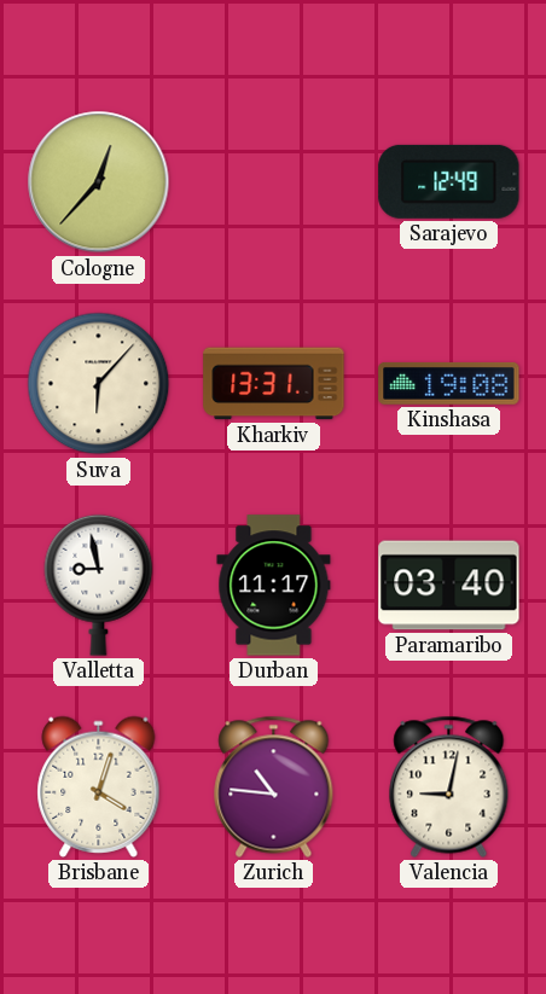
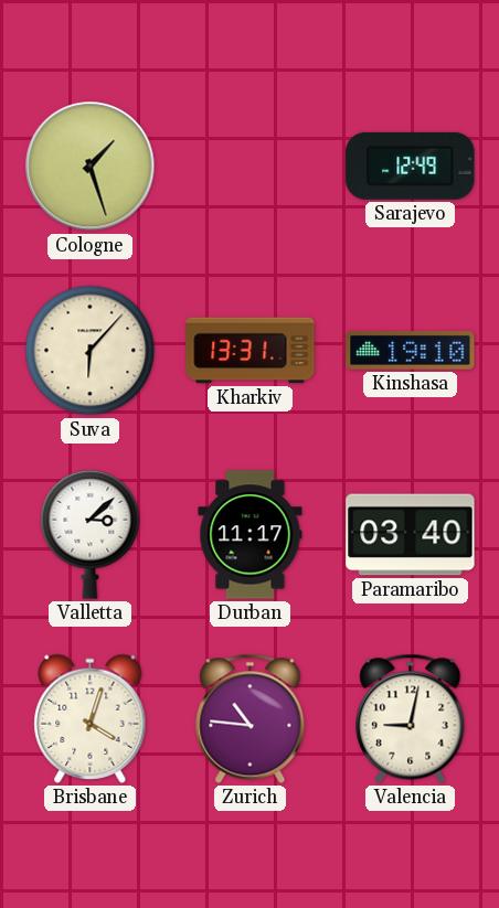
Cologne: 12:37 -> 1:27 (91, 167)
Kinshasa: 19:08 -> 19:10 (411, 351)
Valletta: 8:58 -> 3:08 (91, 534)
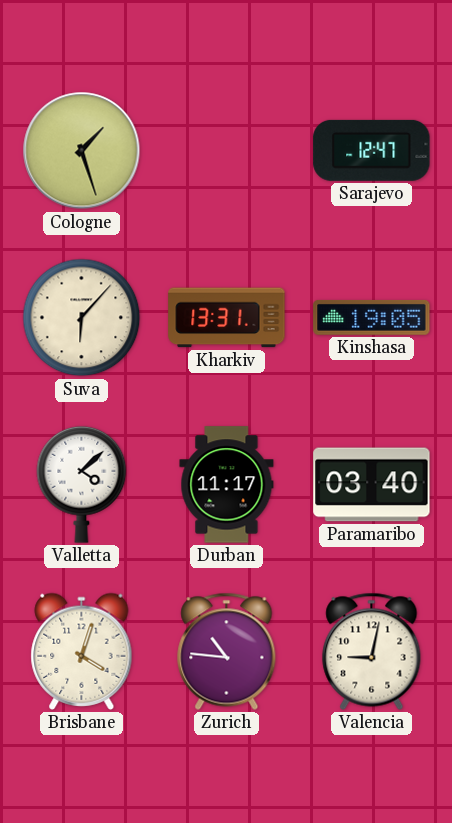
Sarajevo: 12:49 -> 12:47 (372, 150)
Kinshasa: 19:10 -> 19:05 (372, 318)
Valletta: 3:08 -> 4:08 (82, 484)
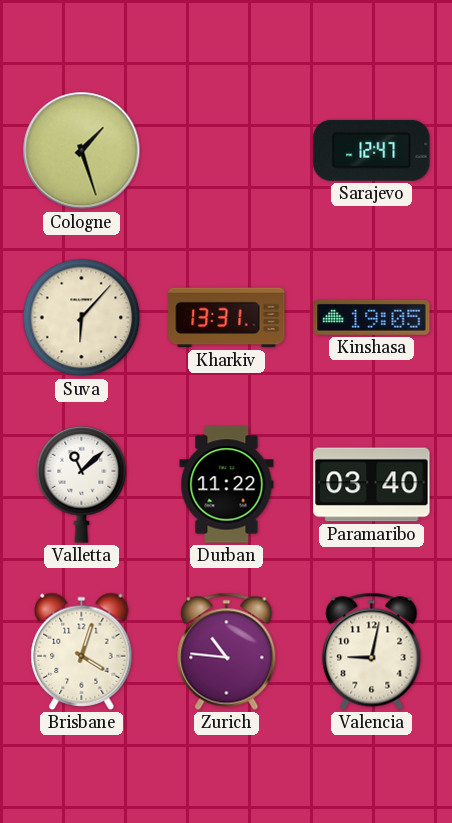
Valletta: 4:08 -> 11:08 (82, 484)
Durban: 11:17 -> 11:22 (227, 485)
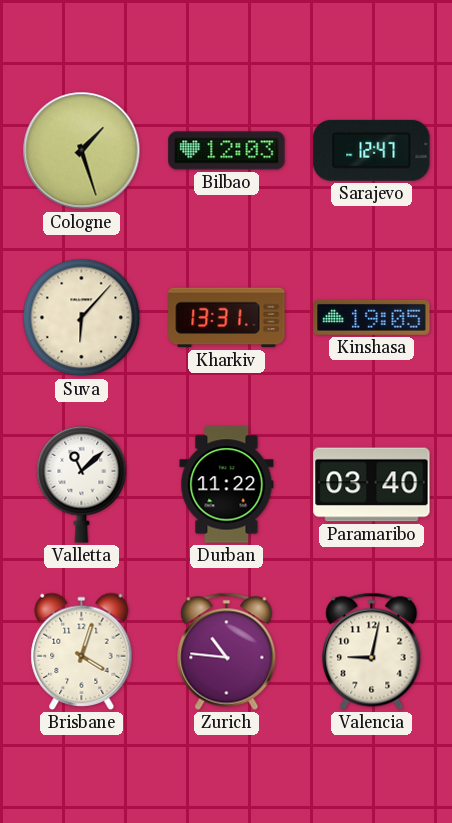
Bilbao: none -> 12:03 (227, 151)
